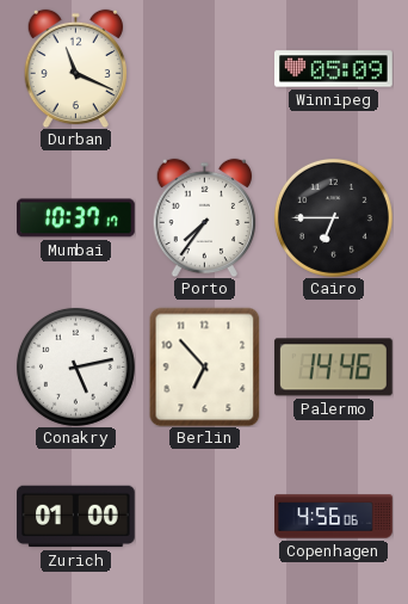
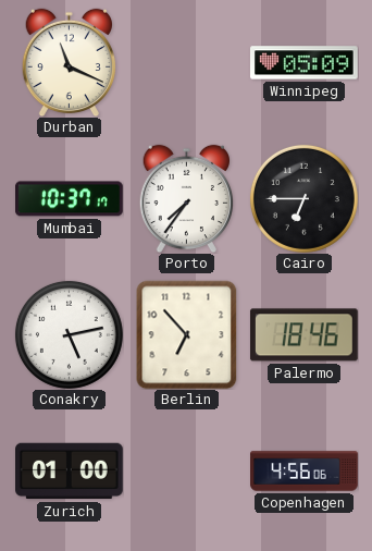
Palermo: 14:46 -> 18:46 (303, 335)
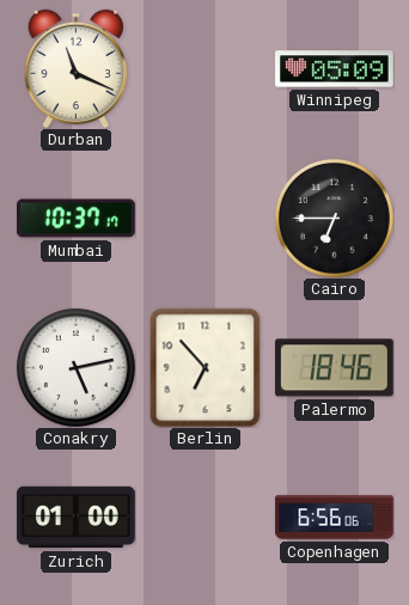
Porto: 7:36 -> none (186, 198)
Copenhagen: 4:56 -> 6:56 (335, 518)
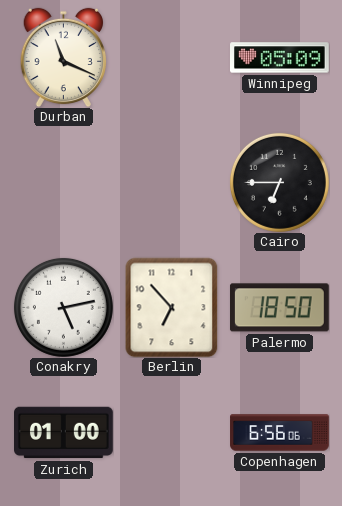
Mumbai: 10:37 -> none (77, 219)
Palermo: 18:46 -> 18:50 (279, 308)
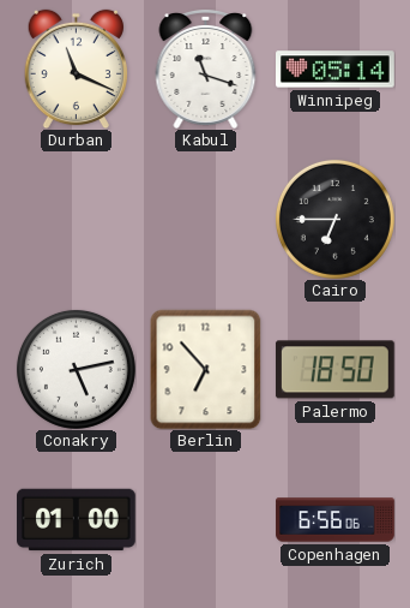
Kabul: none -> 11:18 (206, 70)
Winnipeg: 05:09 -> 05:14 (336, 70)
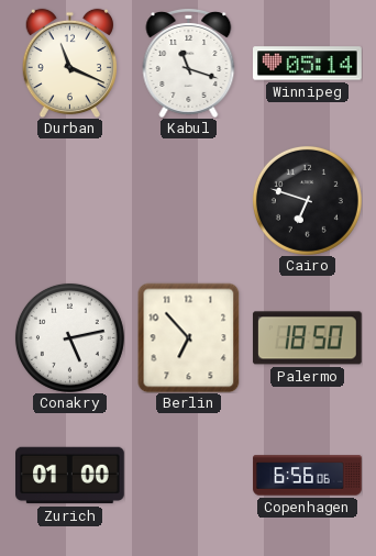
Cairo: 6:45 -> 6:48 (307, 200)
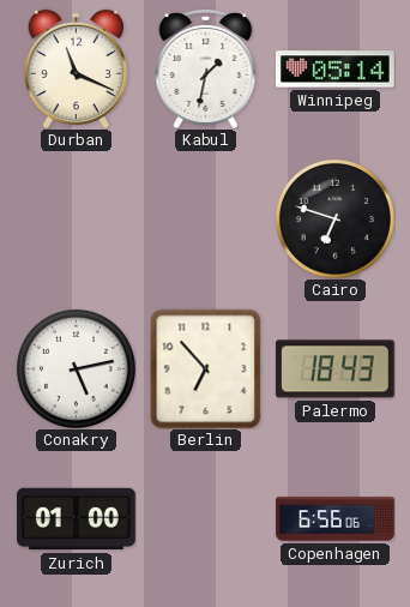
Kabul: 11:18 -> 1:32 (206, 70)
Palermo: 18:50 -> 18:43 (334, 369)
